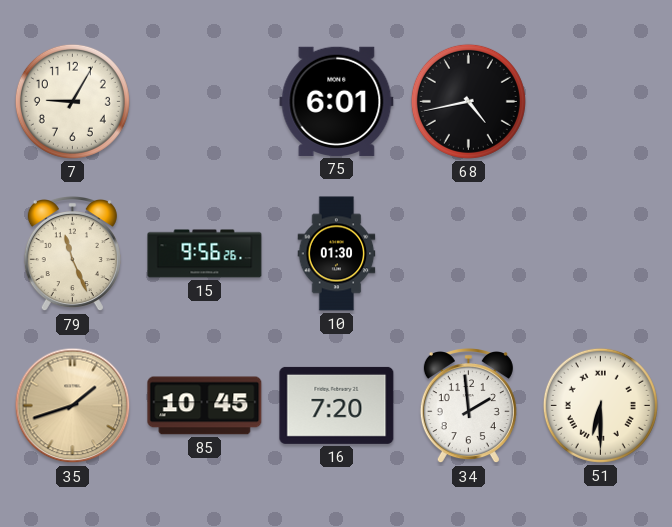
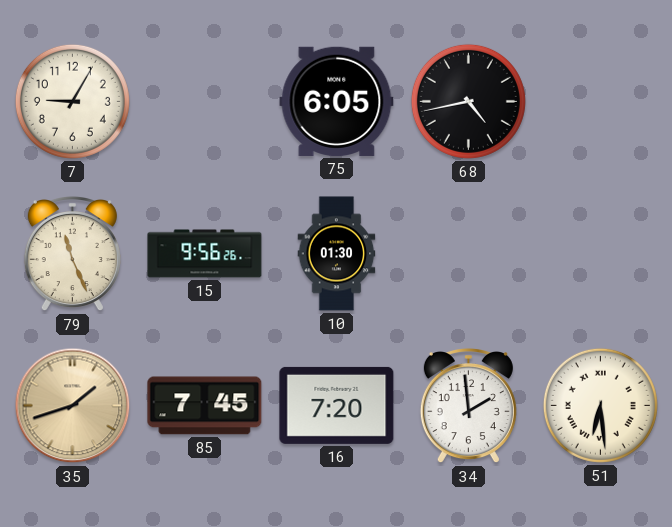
75: 6:01 -> 6:05 (337, 101)
85: 10:45 -> 7:45 (205, 406)
51: 6:30 -> 6:29 (600, 405)
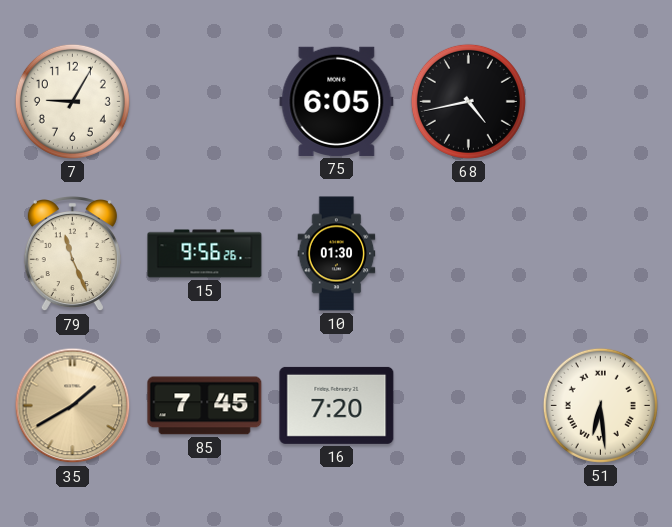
35: 1:42 -> 1:40 (73, 406)
34: 1:59 -> none (468, 407)
